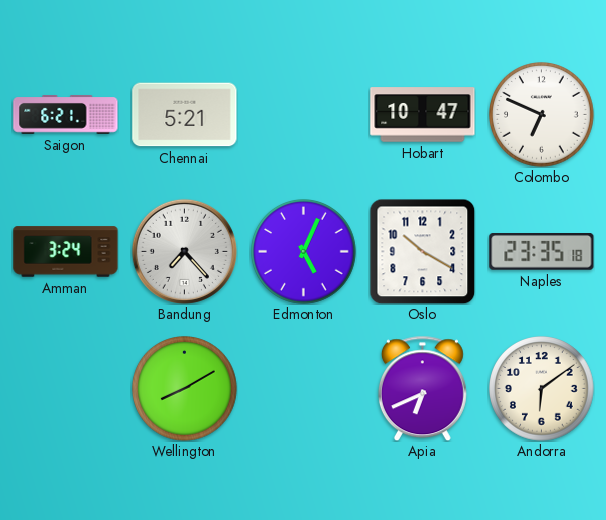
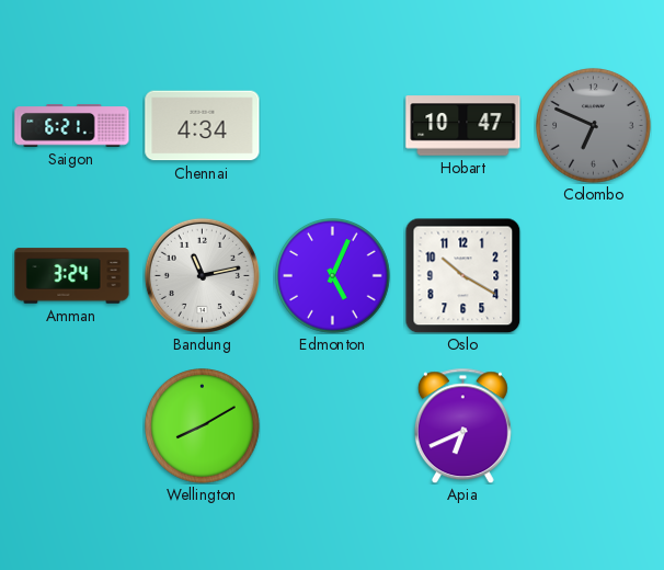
Chennai: 5:21 -> 4:34 (203, 126)
Colombo dial: white -> grey (594, 126)
Bandung: 7:23 -> 11:13 (202, 275)
Naples: 23:35 -> none (542, 252)
Andorra: 6:09 -> none (542, 389)
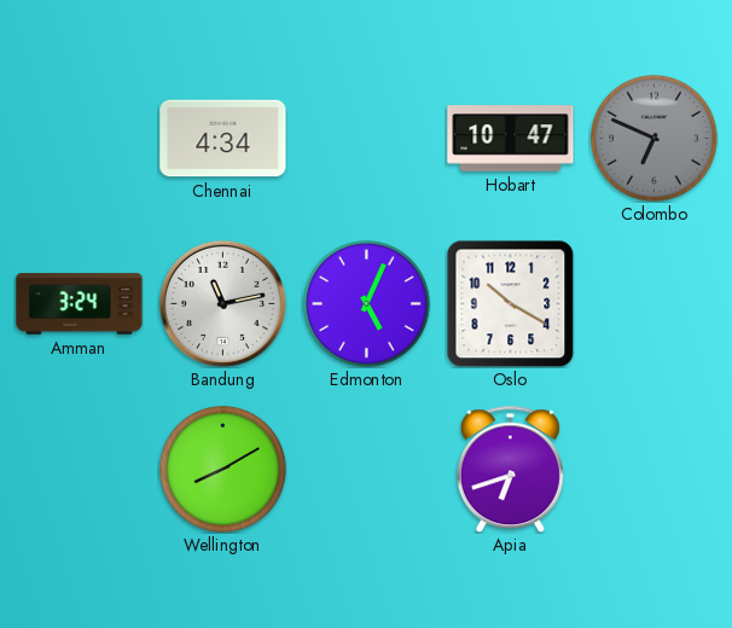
Saigon: 6:21 -> none (72, 126)
Apia: 6:41 -> 6:42 (510, 469)
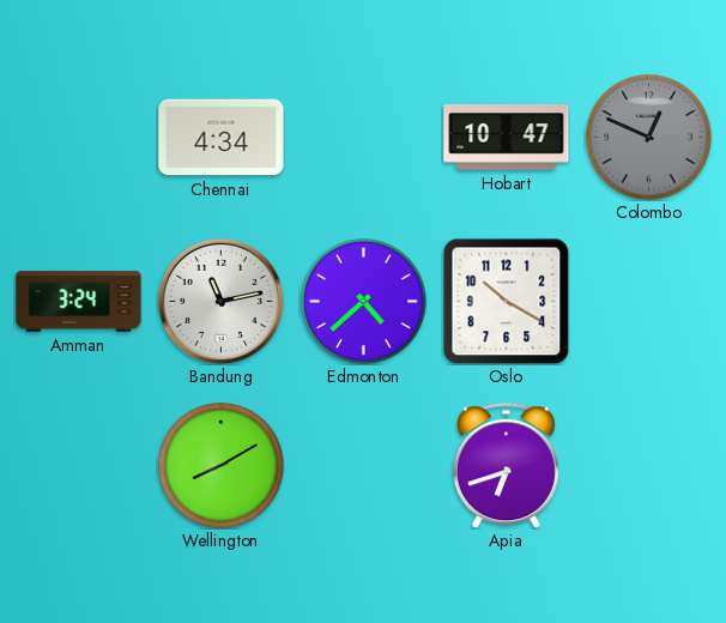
Colombo: 6:49 -> 12:49 (649, 138)
Edmonton: 5:04 -> 4:38 (364, 302)
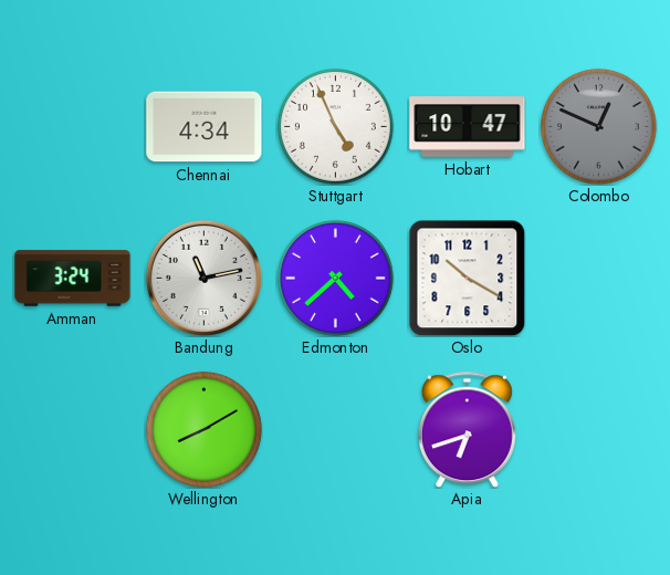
Stuttgart: none -> 4:56 (336, 127)
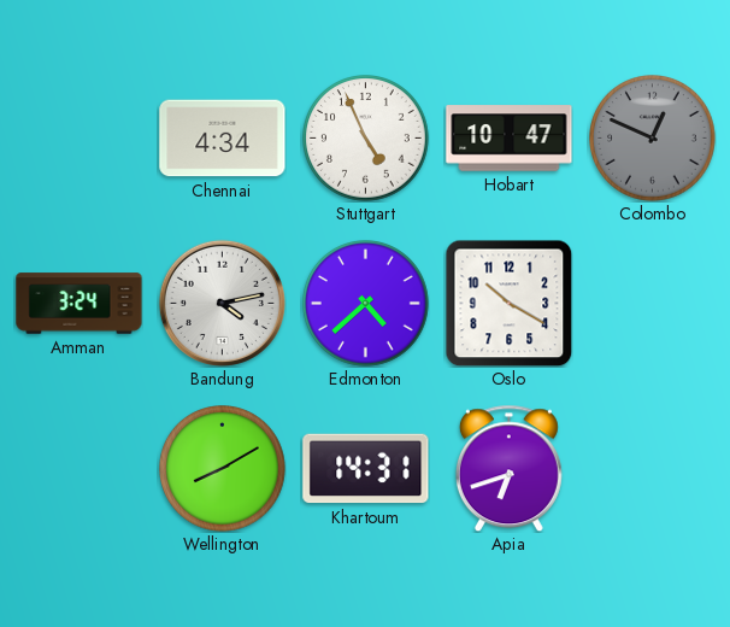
Bandung: 11:13 -> 4:13 (222, 303)
Khartoum: none -> 14:31 (366, 469)
